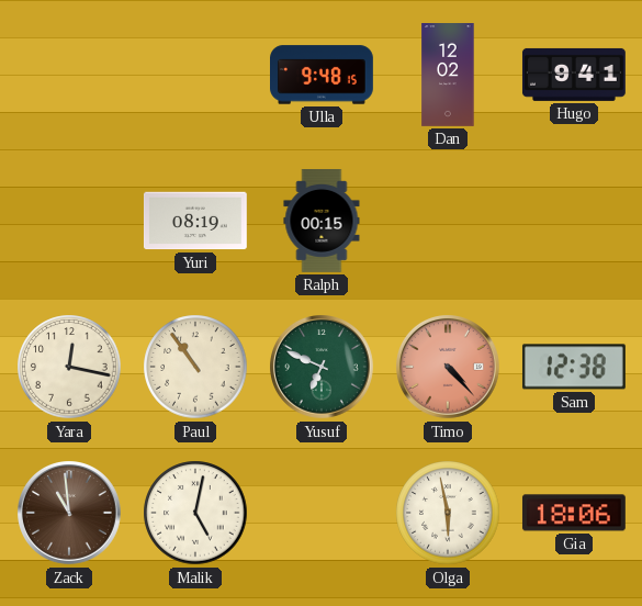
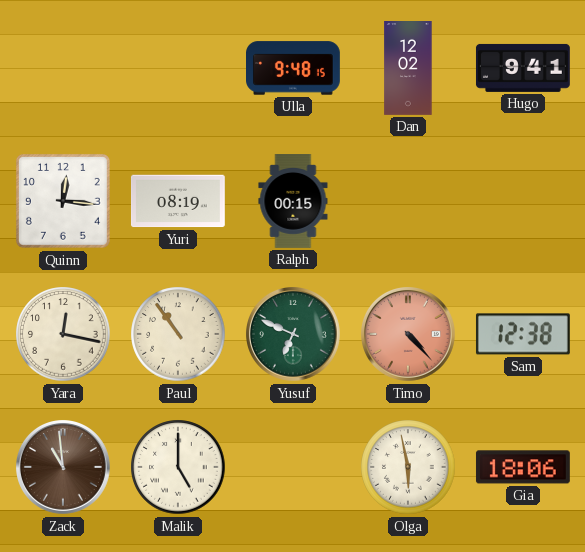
Quinn: none -> 12:16 (63, 201)
Malik: 5:02 -> 5:00 (178, 467)
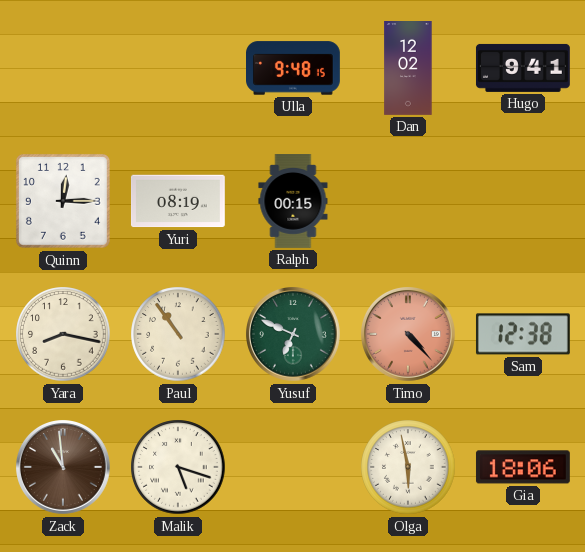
Quinn: 12:16 -> 12:15 (63, 201)
Yara: 12:17 -> 8:17 (63, 334)
Malik: 5:00 -> 5:18 (178, 467)
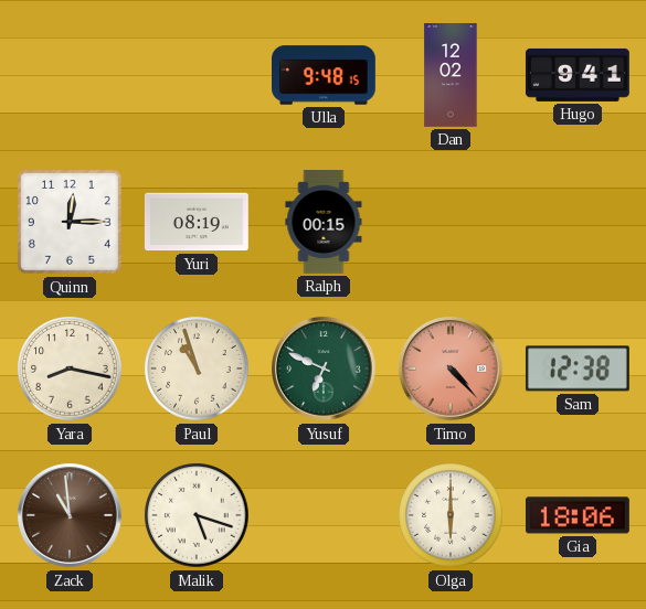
Paul: 10:54 -> 10:57 (197, 368)
Olga: 5:58 -> 6:00 (451, 515)
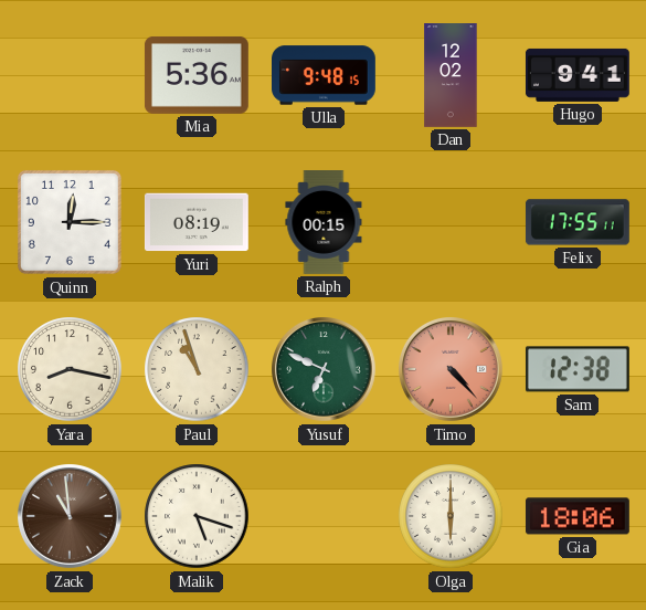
Mia: none -> 5:36 (197, 75)
Felix: none -> 17:55 (578, 222)
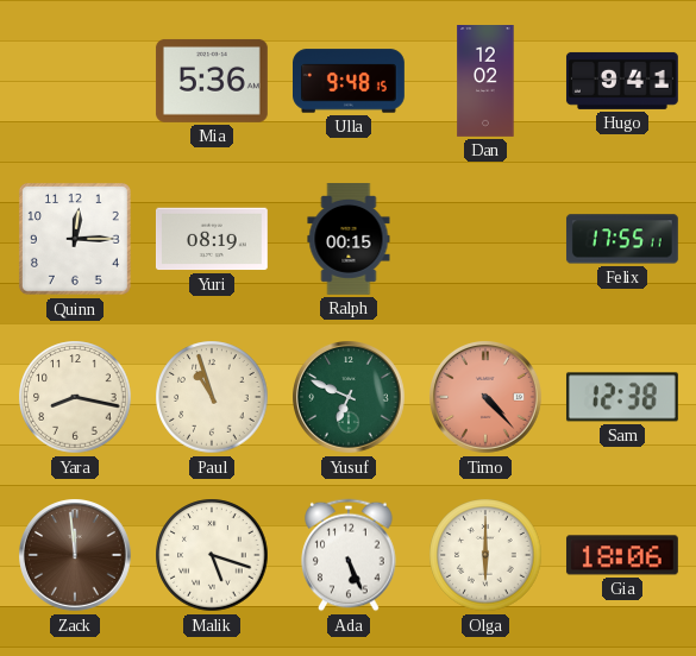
Zack: 10:59 -> 11:59 (76, 556)
Ada: none -> 5:26 (349, 555)
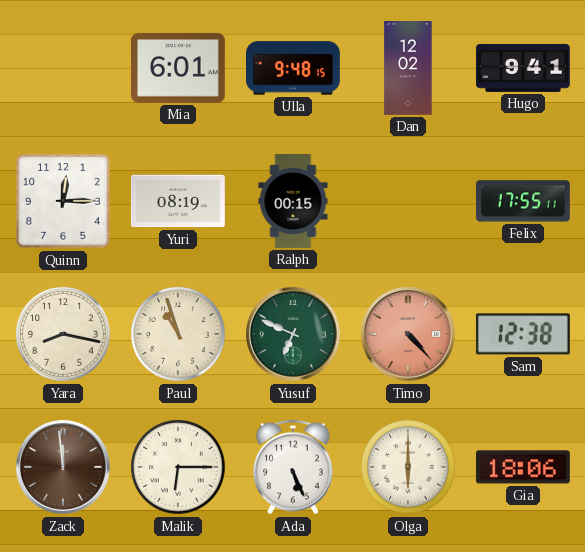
Mia: 5:36 -> 6:01 (178, 68)
Malik: 5:18 -> 6:15 (178, 467)
